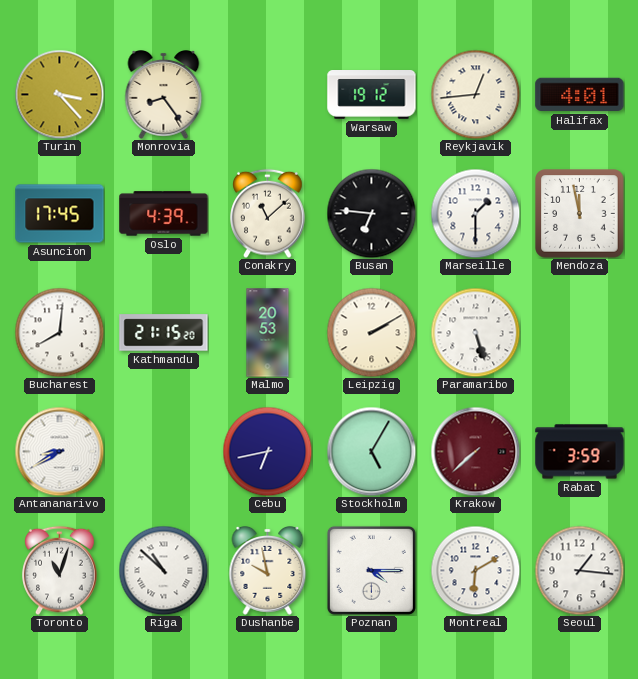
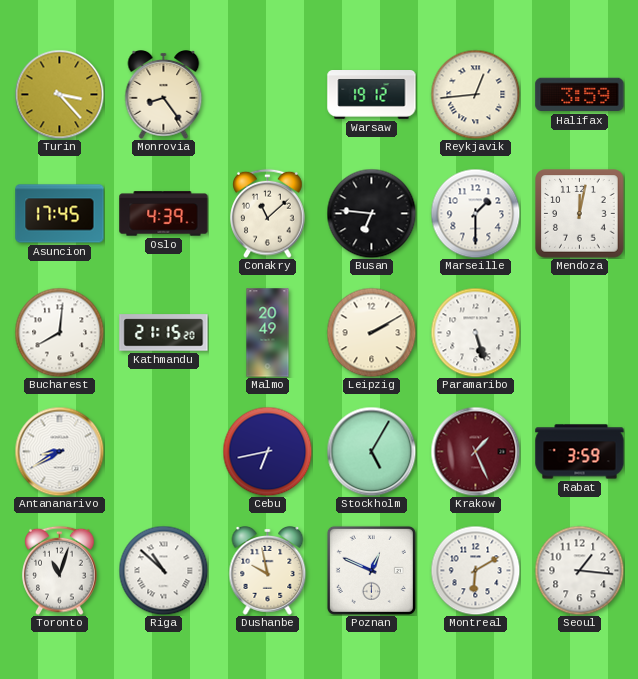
Halifax: 4:01 -> 3:59 (580, 95)
Mendoza: 11:58 -> 12:02 (580, 214)
Malmo: 20:53 -> 20:49 (268, 333)
Krakow: 7:38 -> 1:26 (475, 451)
Poznan: 4:15 -> 12:49 (371, 570)
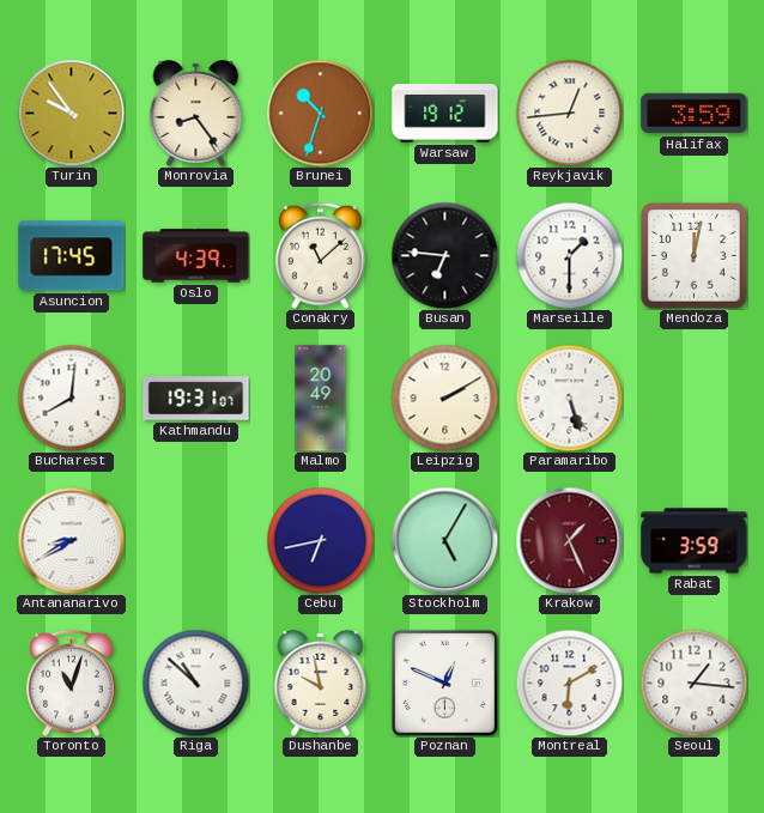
Turin: 3:23 -> 9:54 (71, 113)
Brunei: none -> 10:33 (320, 113)
Kathmandu: 21:15 -> 19:31 (196, 399)
